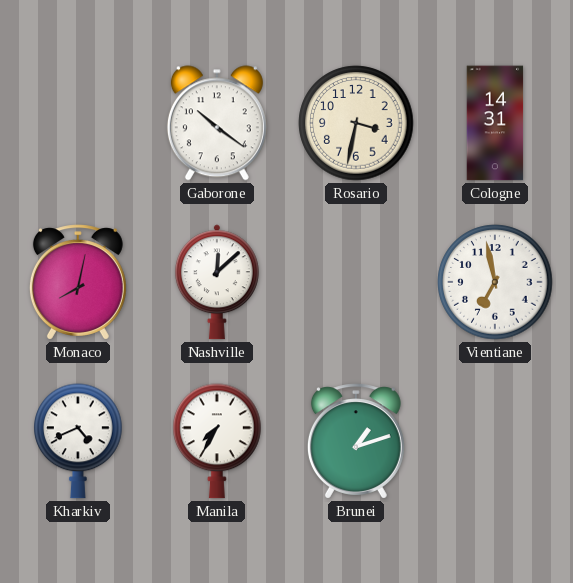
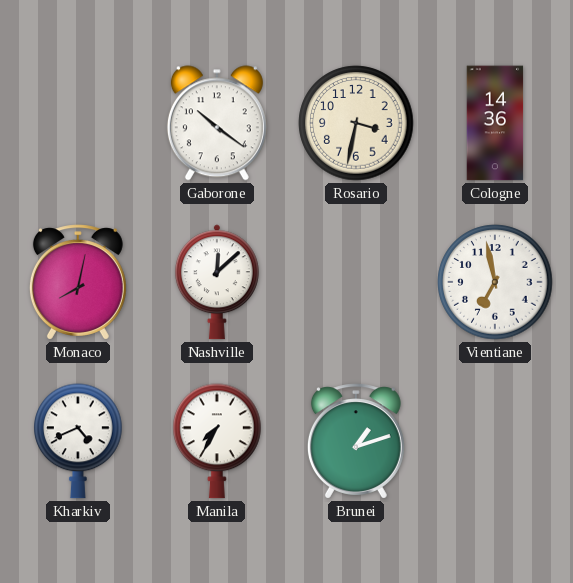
Cologne: 14:31 -> 14:36 (495, 123)
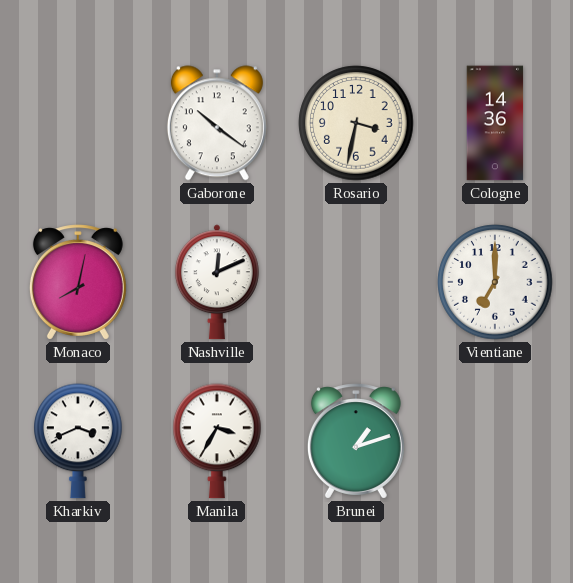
Nashville: 12:08 -> 12:11 (217, 282)
Vientiane: 6:58 -> 7:00 (495, 282)
Kharkiv: 4:41 -> 3:41 (78, 441)
Manila: 7:35 -> 3:35 (217, 441)
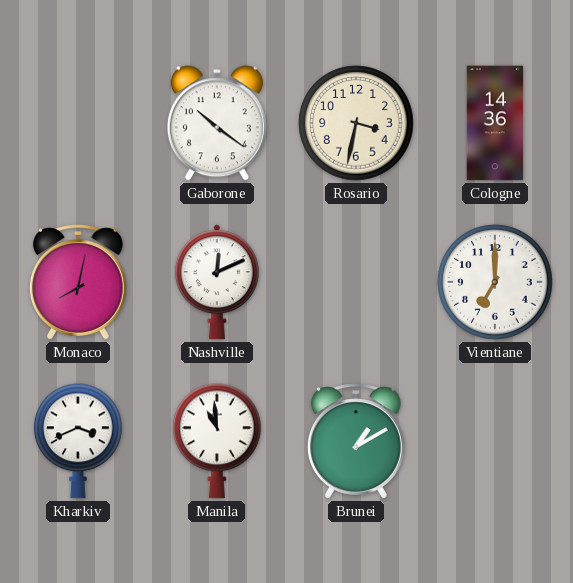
Manila: 3:35 -> 10:59 (217, 441)
Brunei: 1:12 -> 1:10 (356, 441)
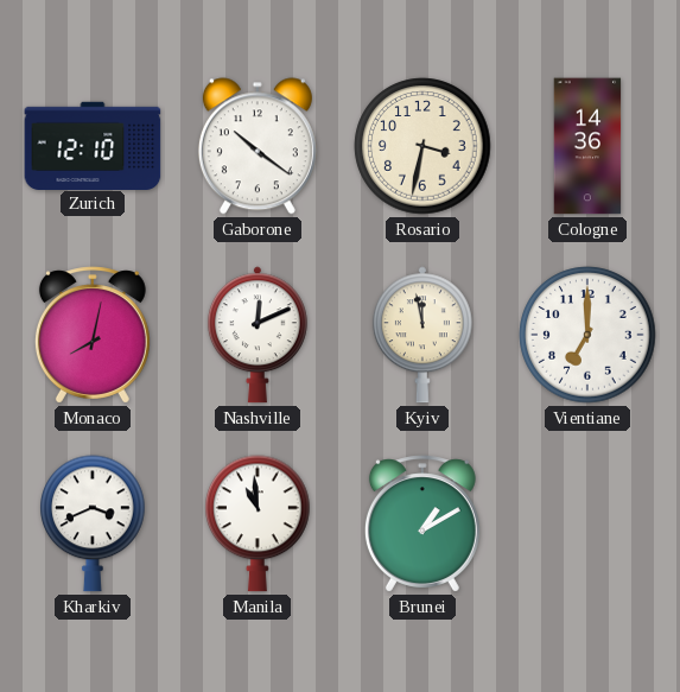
Zurich: none -> 12:10 (93, 145)
Kyiv: none -> 11:58 (422, 335)
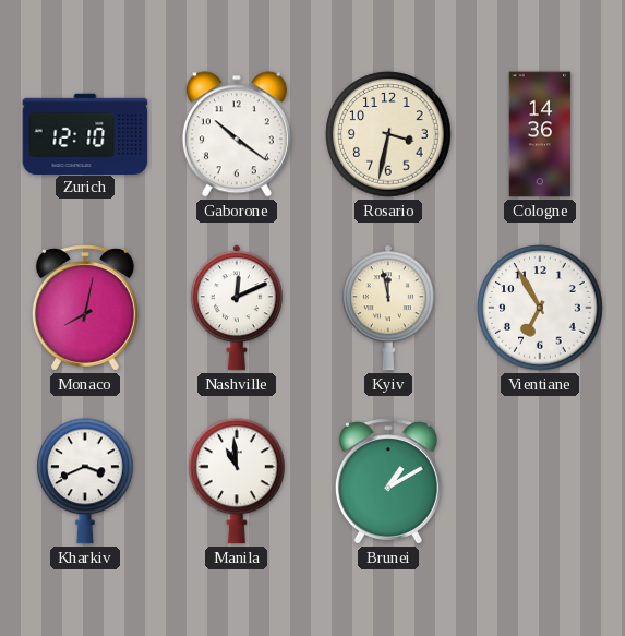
Vientiane: 7:00 -> 6:55 (540, 308)
